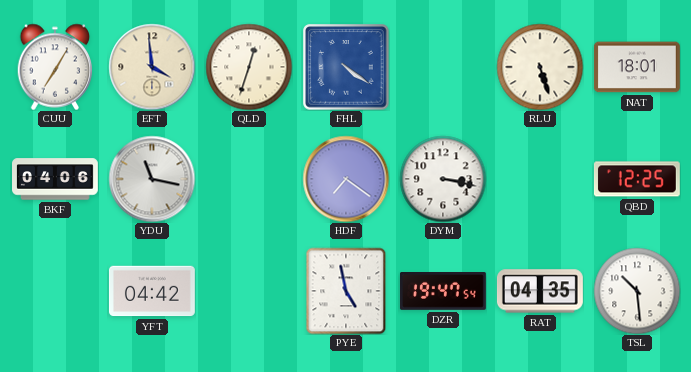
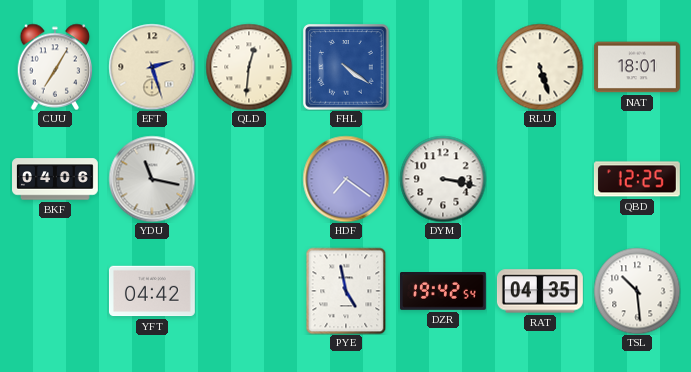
EFT: 3:59 -> 2:27 (152, 67)
QLD: 12:33 -> 12:31 (249, 67)
DZR: 19:47 -> 19:42 (443, 292)
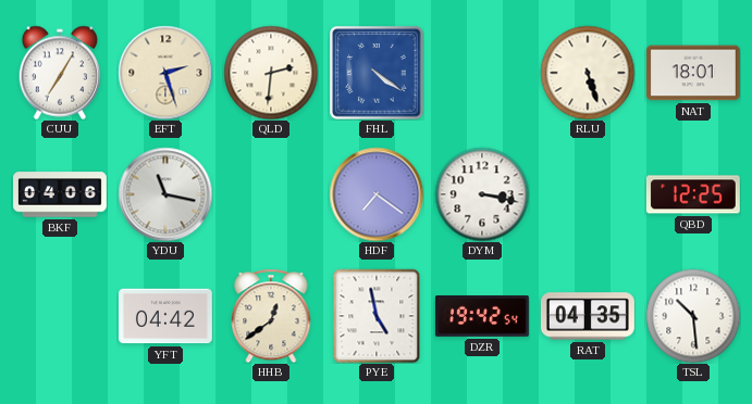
QLD: 12:31 -> 2:31 (271, 73)
HHB: none -> 12:39 (271, 316)
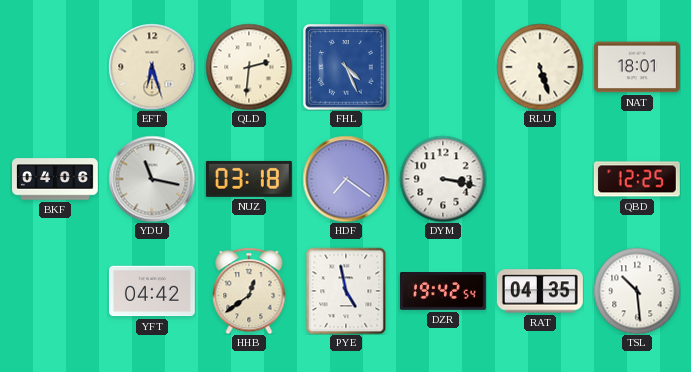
CUU: 7:05 -> none (60, 73)
EFT: 2:27 -> 6:27 (152, 67)
FHL: 4:21 -> 4:26 (346, 67)
NUZ: none -> 03:18 (249, 179)
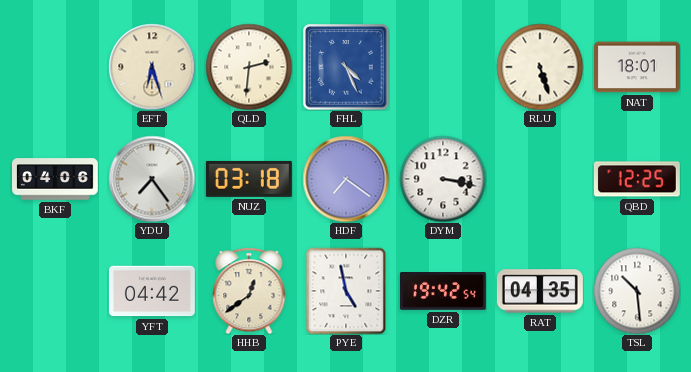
YDU: 11:17 -> 7:24 (152, 179)
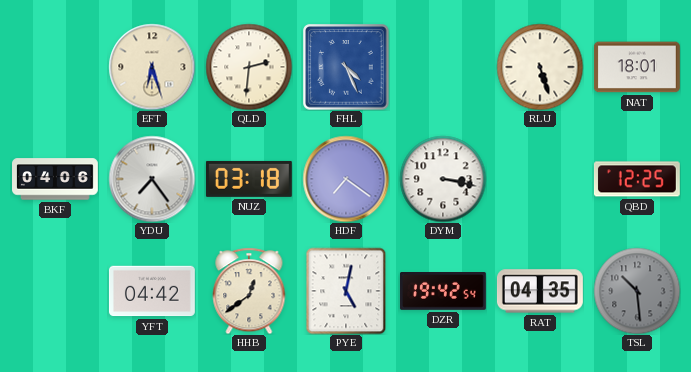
PYE: 4:58 -> 5:02 (346, 291)
TSL dial: white -> grey (637, 291)
